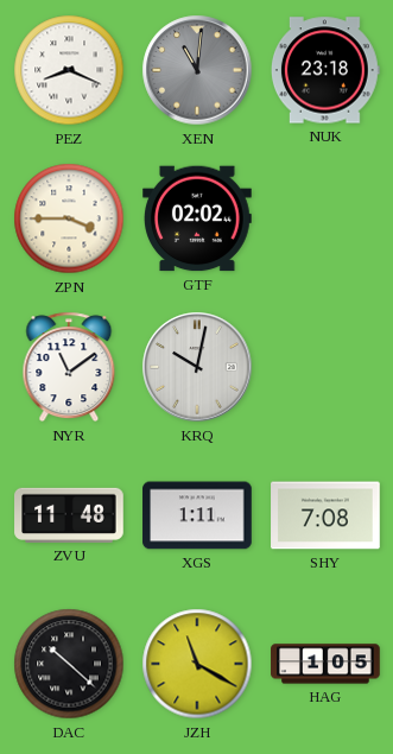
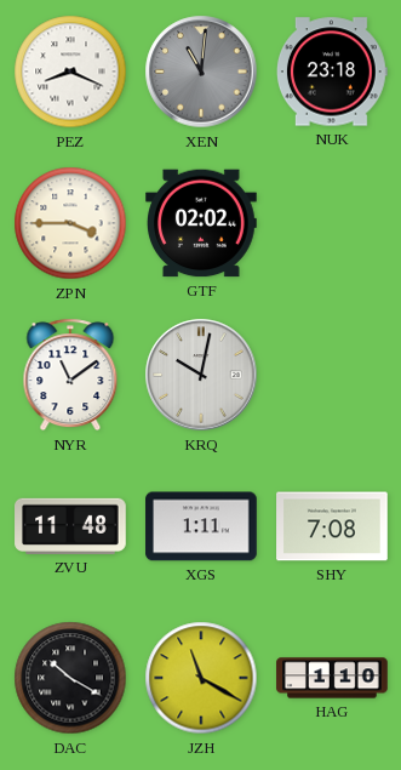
DAC: 10:22 -> 10:20 (70, 678)
HAG: 1:05 -> 1:10 (332, 678)
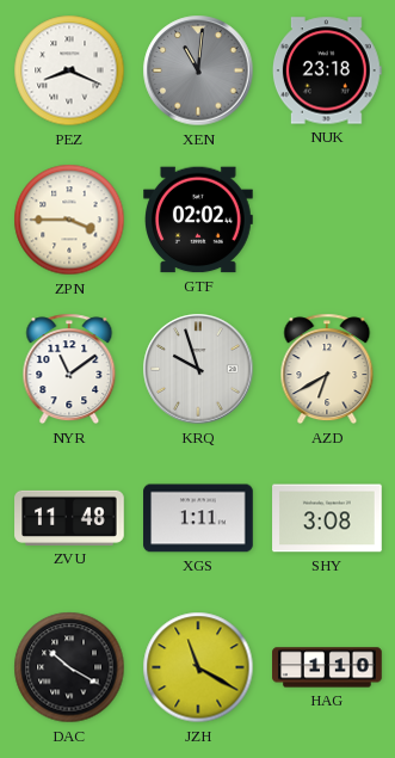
KRQ: 10:02 -> 9:57 (198, 369)
AZD: none -> 6:40 (327, 369)
SHY: 7:08 -> 3:08 (327, 518)
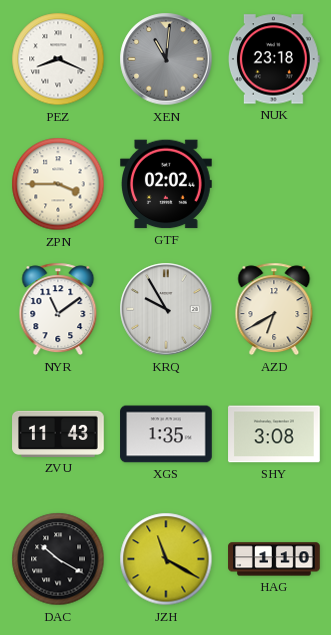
KRQ: 9:57 -> 9:55 (166, 309)
ZVU: 11:48 -> 11:43 (58, 434)
XGS: 1:11 -> 1:35 (166, 434)
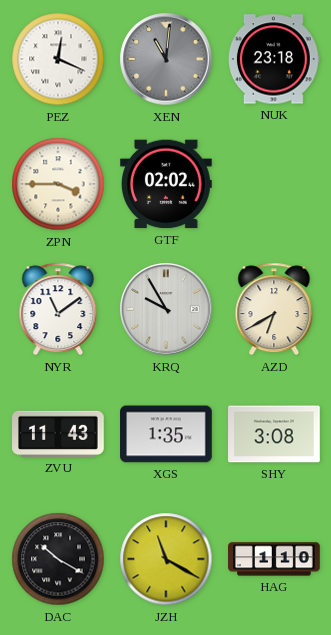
PEZ: 8:19 -> 12:19 (58, 59)
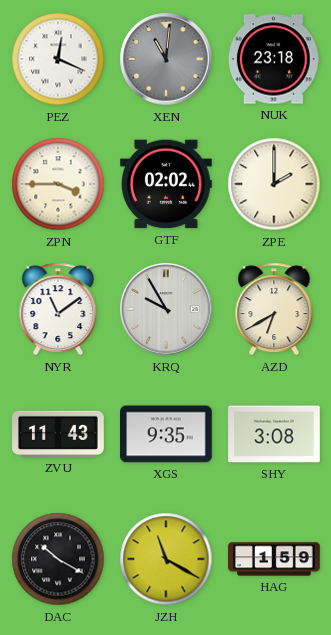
ZPE: none -> 2:00 (274, 184)
XGS: 1:35 -> 9:35 (166, 434)
HAG: 1:10 -> 1:59 (274, 559)
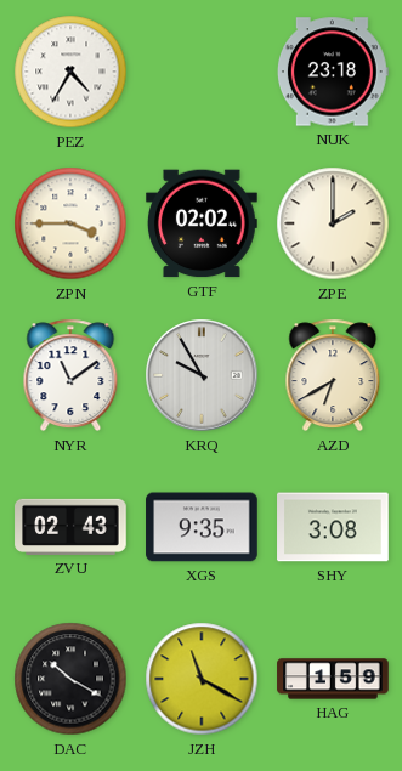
PEZ: 12:19 -> 4:35 (70, 72)
XEN: 11:01 -> none (166, 59)
ZVU: 11:43 -> 02:43 (70, 527)
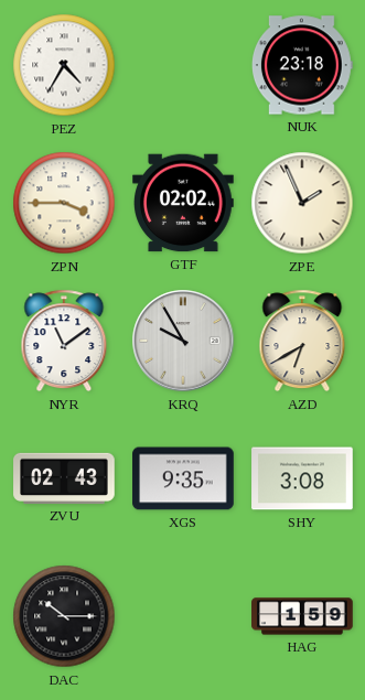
ZPE: 2:00 -> 1:56 (302, 203)
DAC: 10:20 -> 10:15 (64, 616)
JZH: 11:20 -> none (202, 679)
